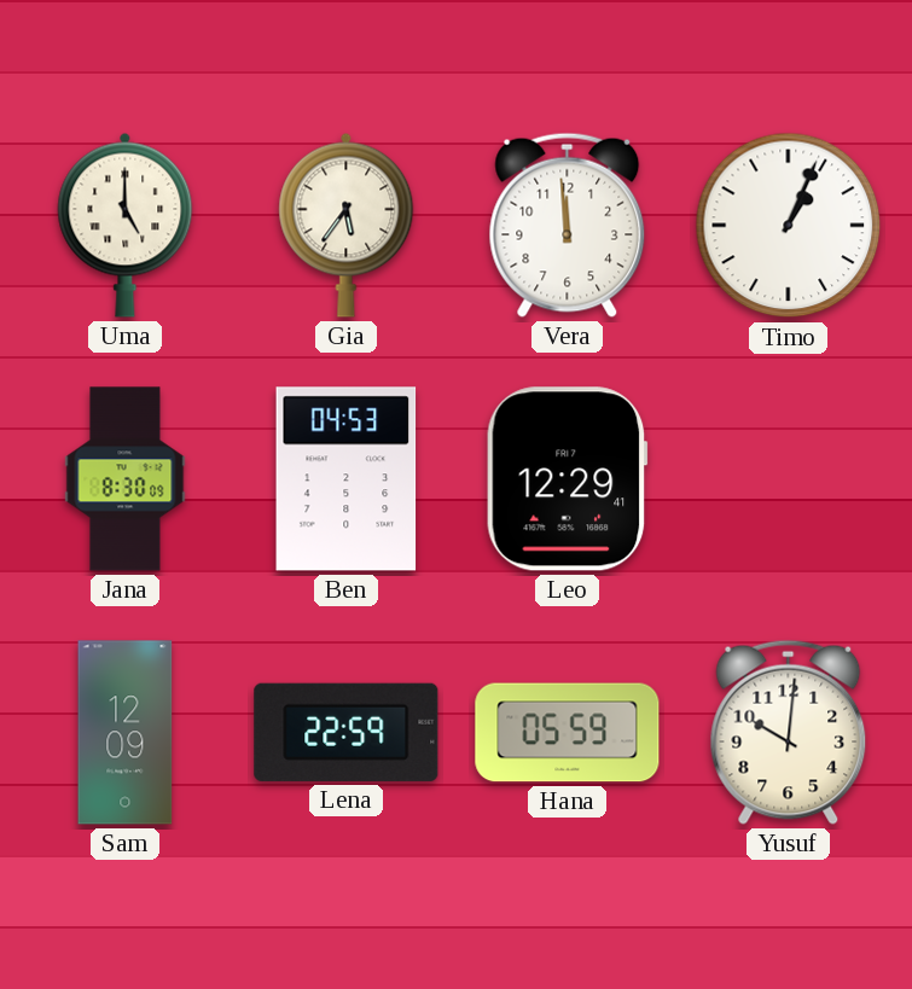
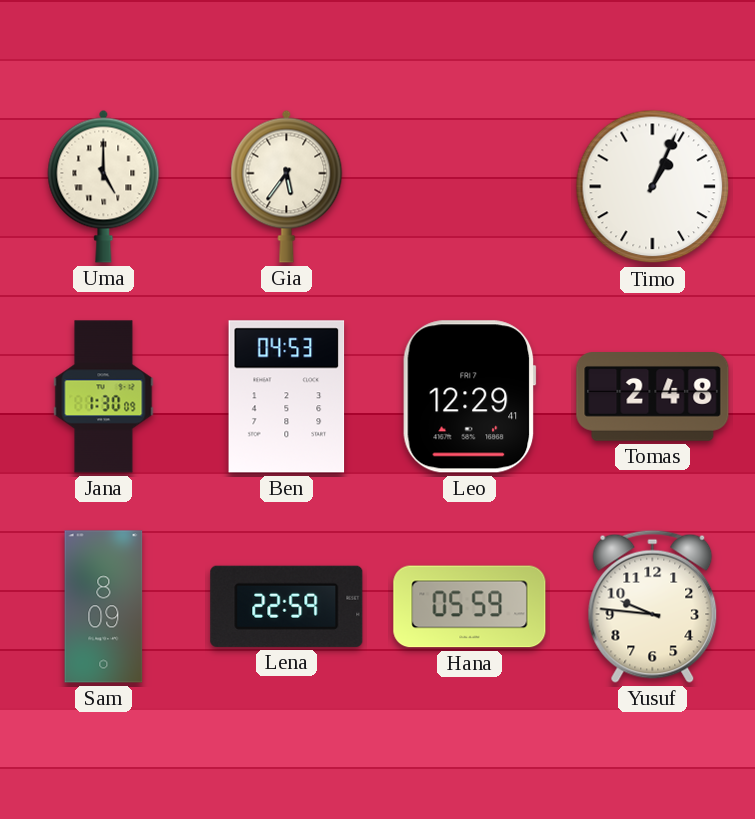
Vera: 11:59 -> none (568, 225)
Jana: 8:30 -> 1:30 (104, 397)
Tomas: none -> 2:48 (653, 397)
Sam: 12:09 -> 8:09 (104, 607)
Yusuf: 10:01 -> 9:46 (653, 606)
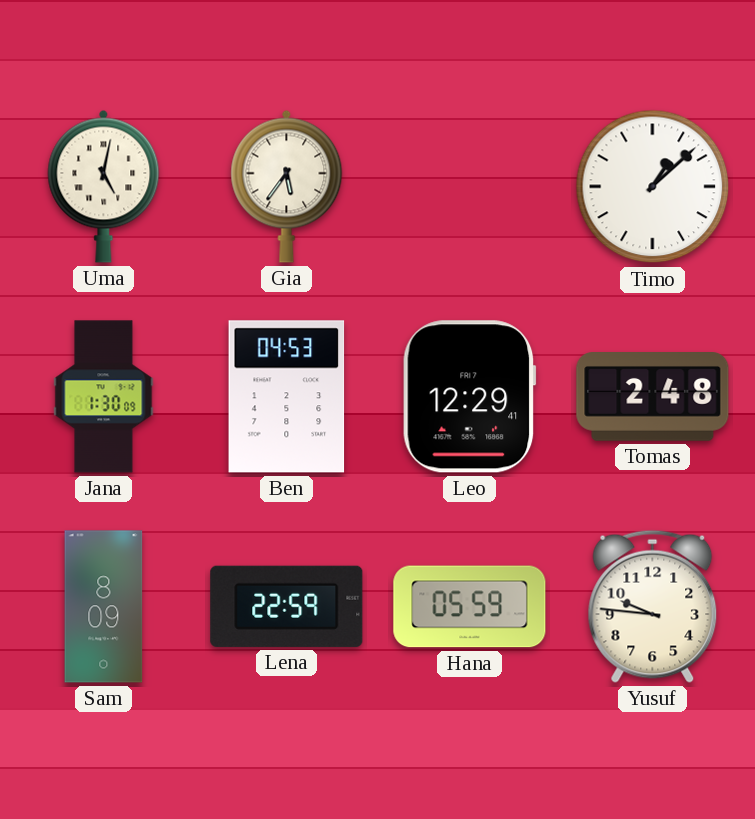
Uma: 5:00 -> 5:02 (104, 186)
Timo: 1:04 -> 1:08 (653, 187)
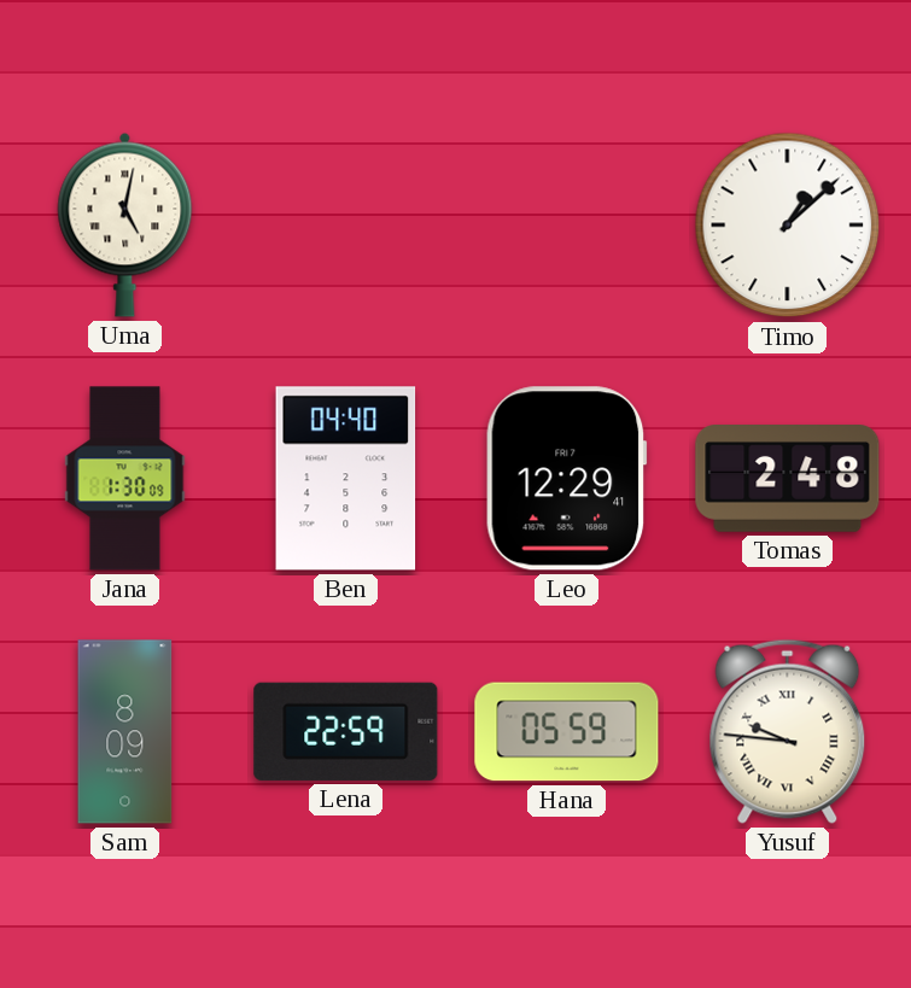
Gia: 5:36 -> none (287, 186)
Ben: 04:53 -> 04:40 (346, 479)
Yusuf numerals: Arabic -> Roman (788, 731)
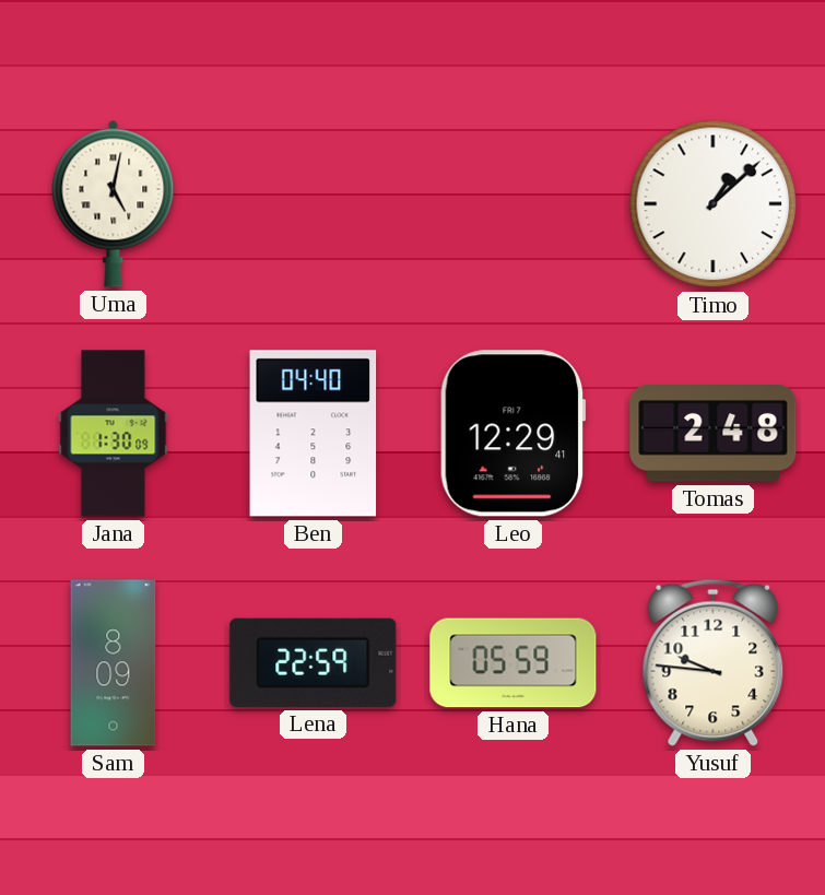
Yusuf numerals: Roman -> Arabic (714, 662)
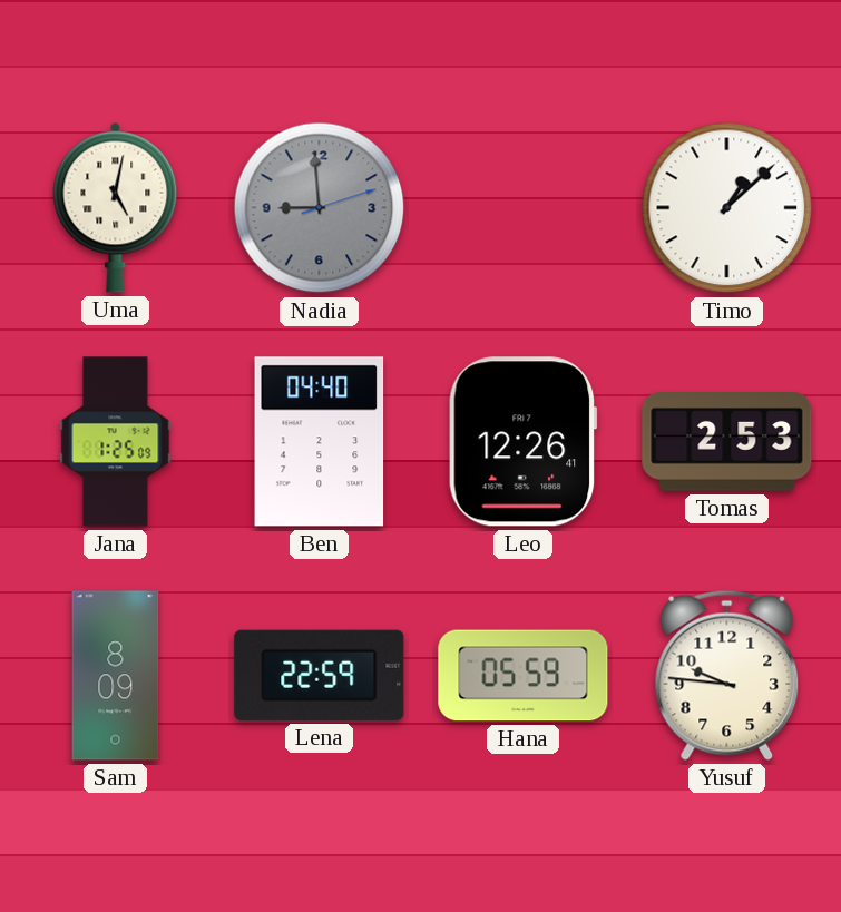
Nadia: none -> 8:59 (320, 208)
Jana: 1:30 -> 1:25 (116, 442)
Leo: 12:29 -> 12:26 (522, 442)
Tomas: 2:48 -> 2:53 (727, 442)
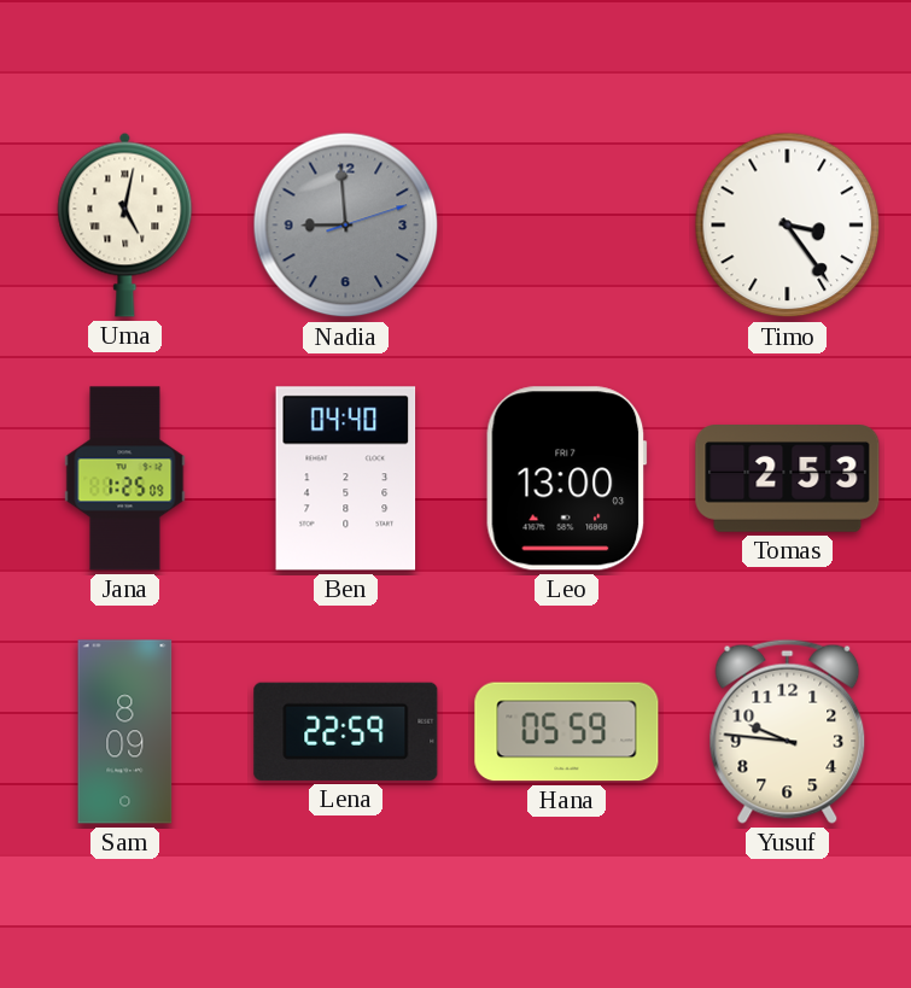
Timo: 1:08 -> 3:24 (788, 226)
Leo: 12:26 -> 13:00 (566, 479)
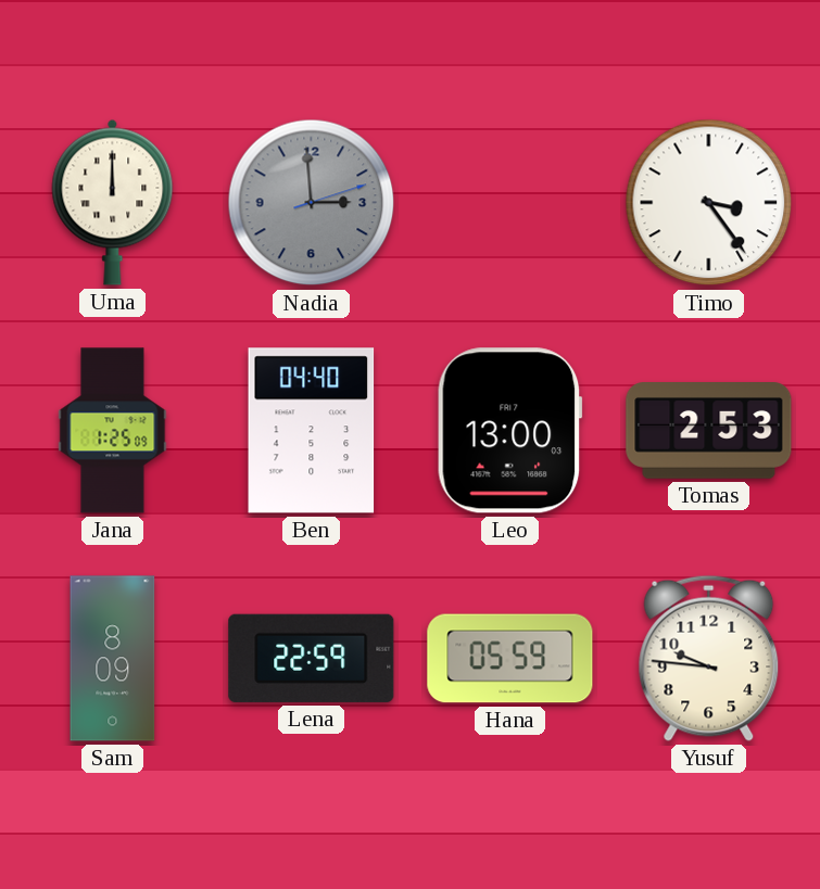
Uma: 5:02 -> 12:00 (113, 202)
Nadia: 8:59 -> 2:59 (312, 203)
